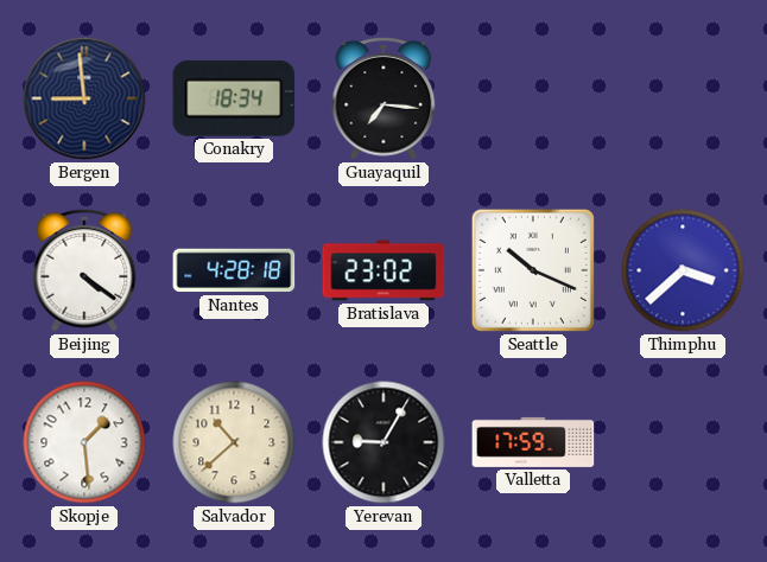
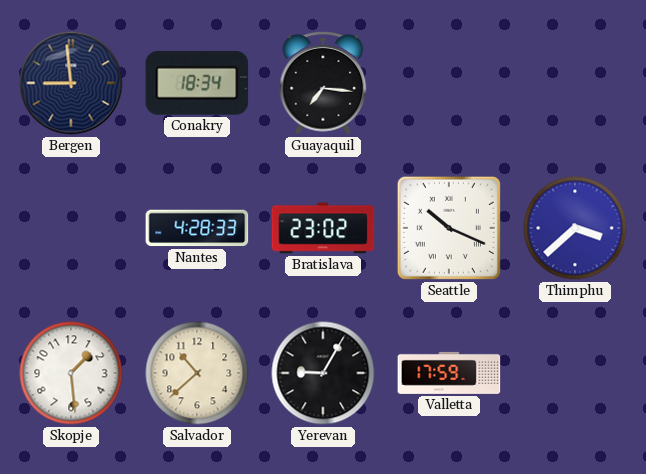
Beijing: 4:21 -> none (84, 272)
Nantes: 4:28:18 -> 4:28:33 (197, 228)
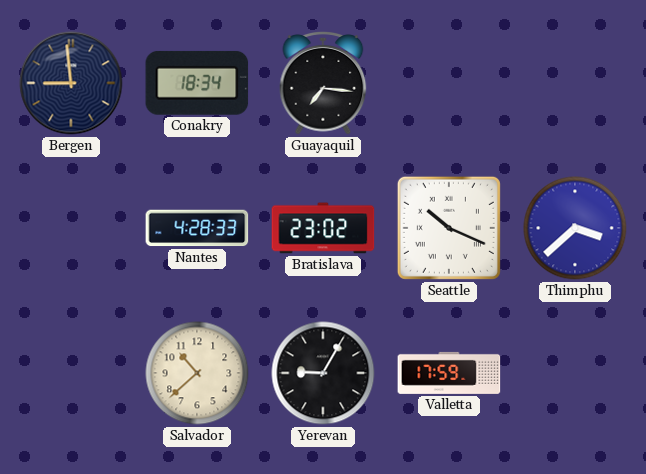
Skopje: 1:29 -> none (71, 373)
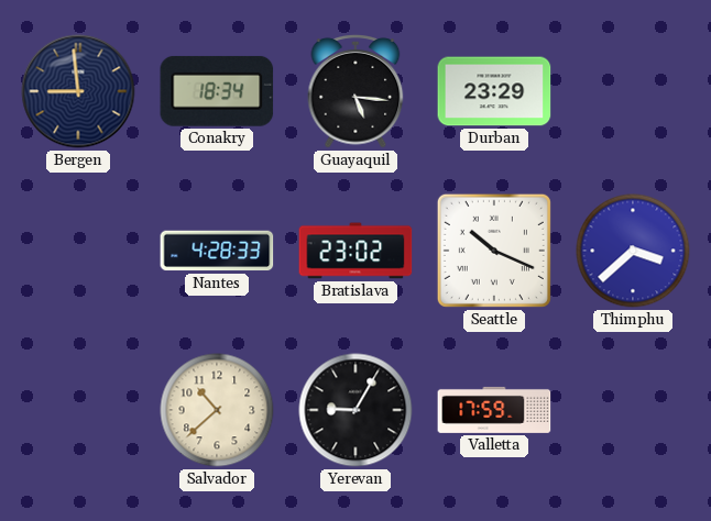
Guayaquil: 7:16 -> 5:16 (355, 92)
Durban: none -> 23:29 (494, 91)
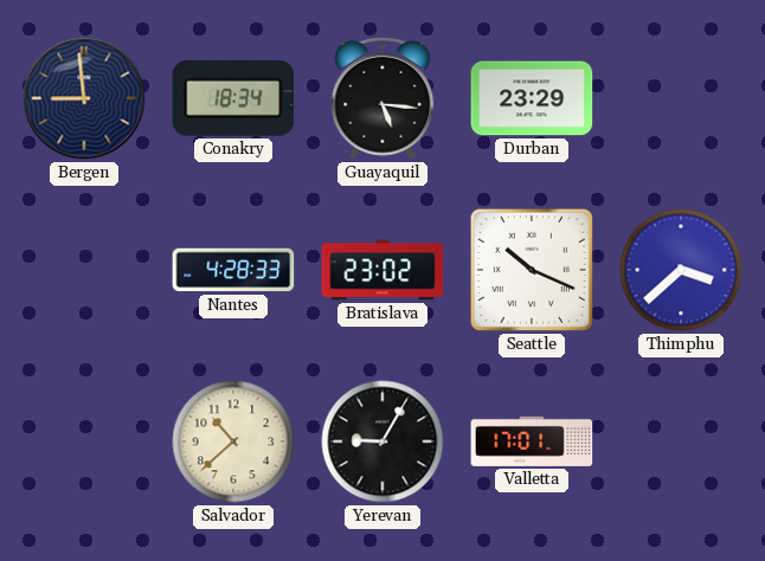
Valletta: 17:59 -> 17:01 (532, 441)
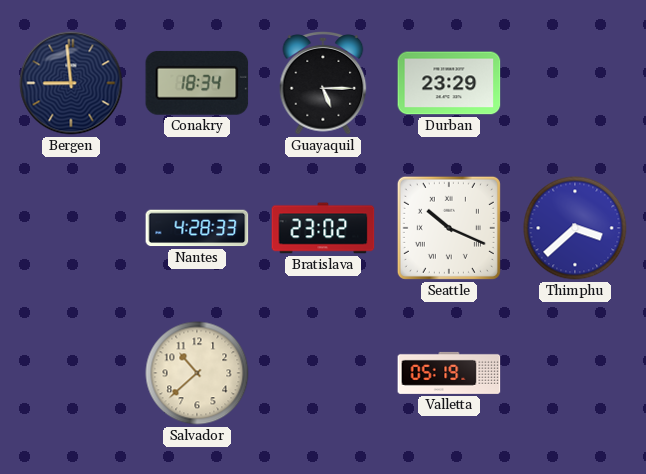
Guayaquil: 5:16 -> 5:15 (323, 84)
Yerevan: 9:05 -> none (382, 441)
Valletta: 17:01 -> 05:19 (449, 373)
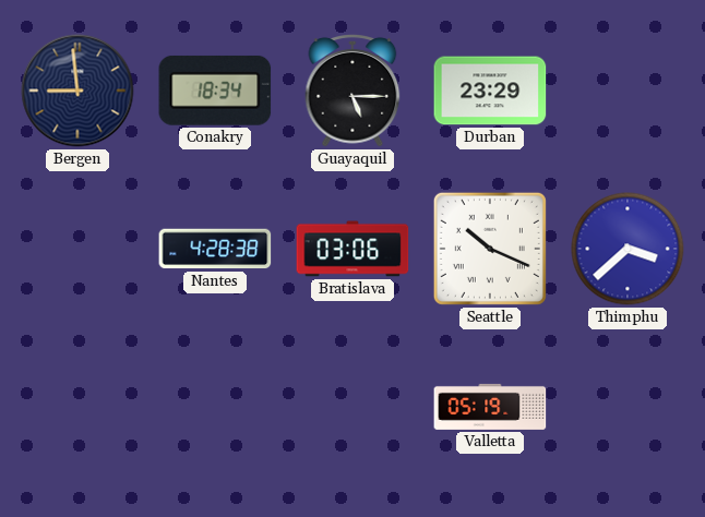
Nantes: 4:28:33 -> 4:28:38 (215, 249)
Bratislava: 23:02 -> 03:06 (352, 249)
Salvador: 10:38 -> none (197, 373)
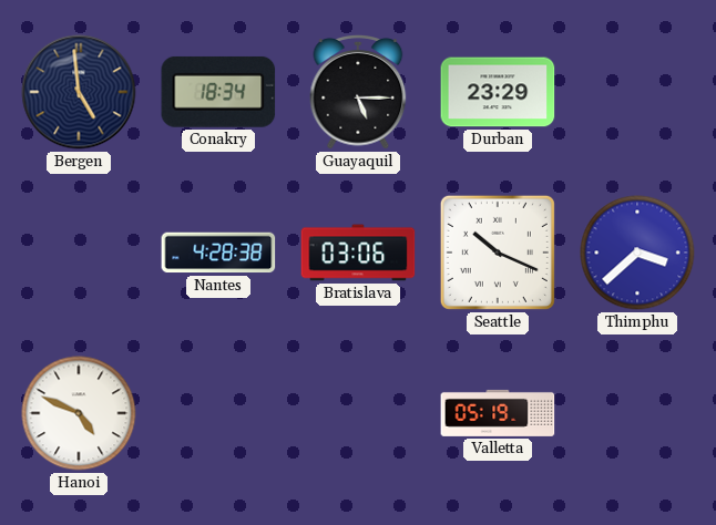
Bergen: 8:59 -> 4:59 (79, 92)
Hanoi: none -> 4:49 (79, 413)
